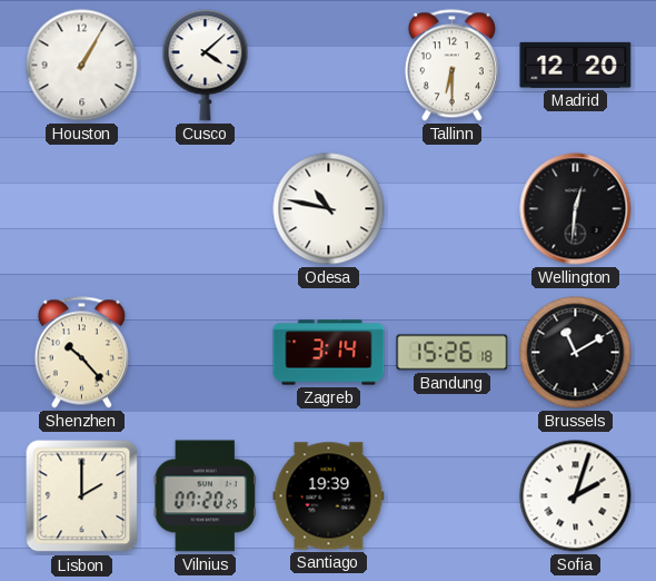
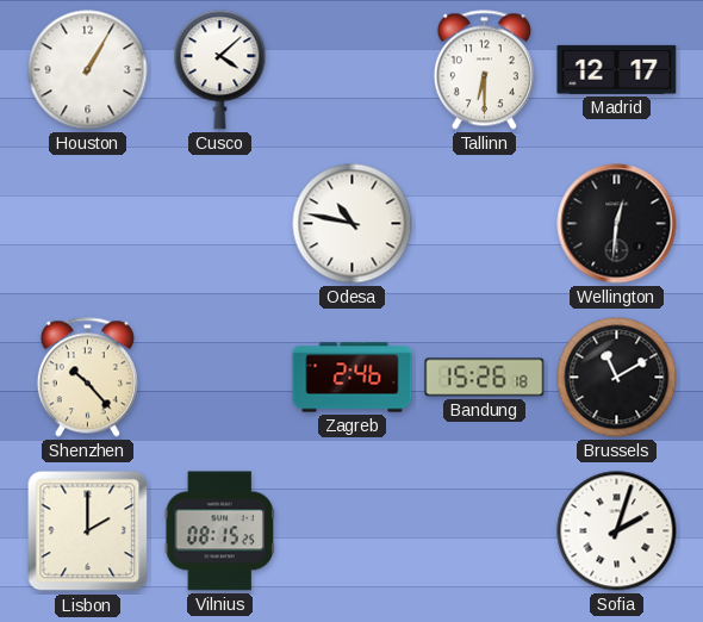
Madrid: 12:20 -> 12:17 (617, 69)
Zagreb: 3:14 -> 2:46 (353, 378)
Vilnius: 07:20 -> 08:15 (219, 531)
Santiago: 19:39 -> none (329, 496)
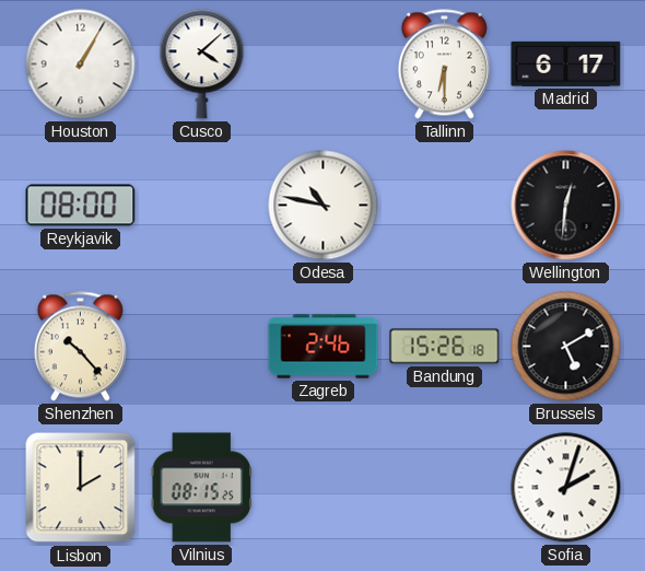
Madrid: 12:17 -> 6:17 (566, 63)
Reykjavik: none -> 08:00 (81, 206)
Brussels: 11:10 -> 5:10 (566, 347)
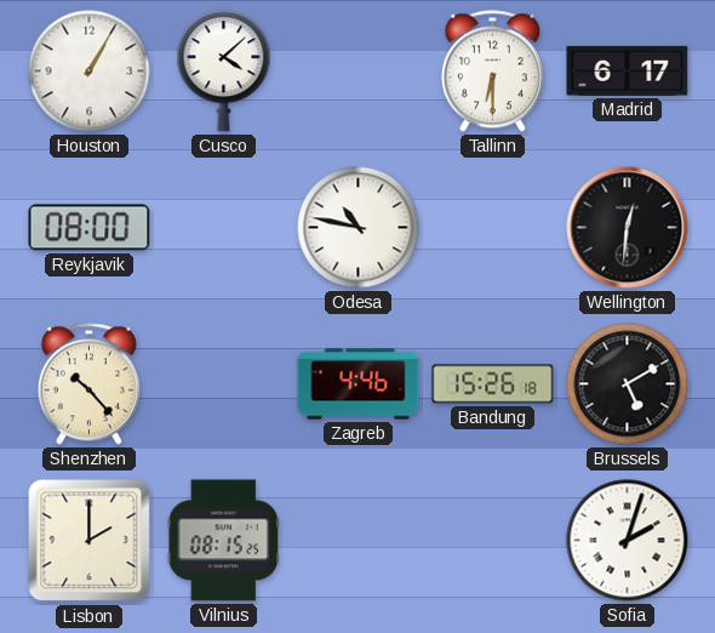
Zagreb: 2:46 -> 4:46 (359, 384)
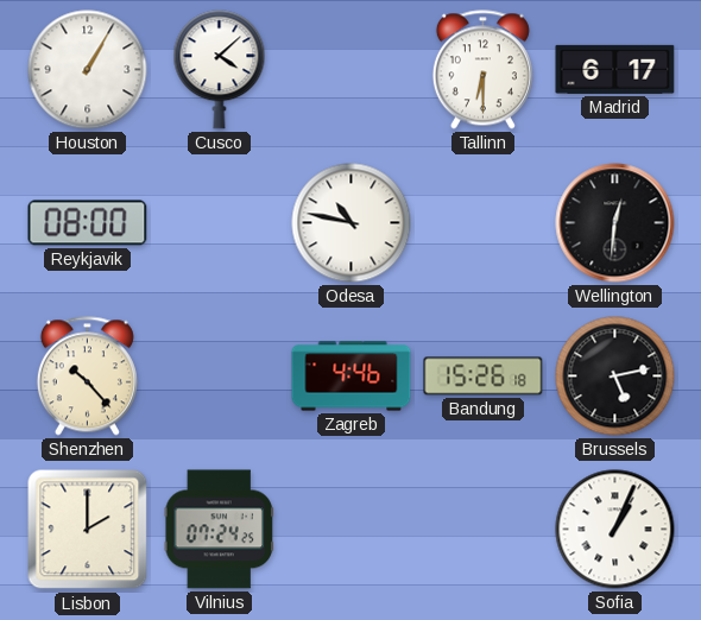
Brussels: 5:10 -> 5:13 (615, 377)
Vilnius: 08:15 -> 07:24 (219, 530)
Sofia: 2:03 -> 1:04 (615, 530)
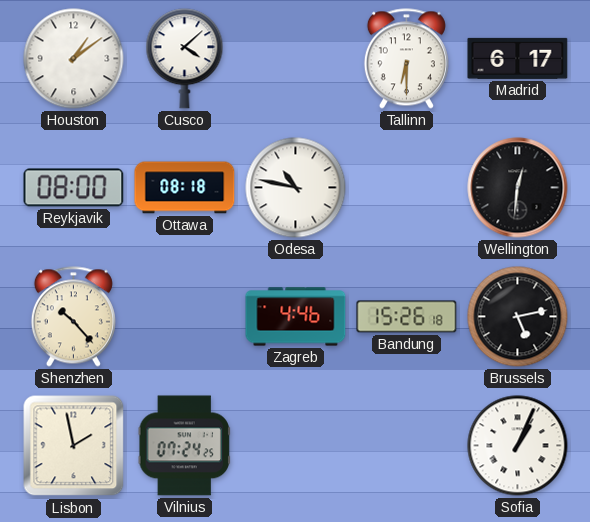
Houston: 1:05 -> 1:09 (74, 59)
Ottawa: none -> 08:18 (185, 188)
Lisbon: 2:00 -> 1:58 (74, 446)
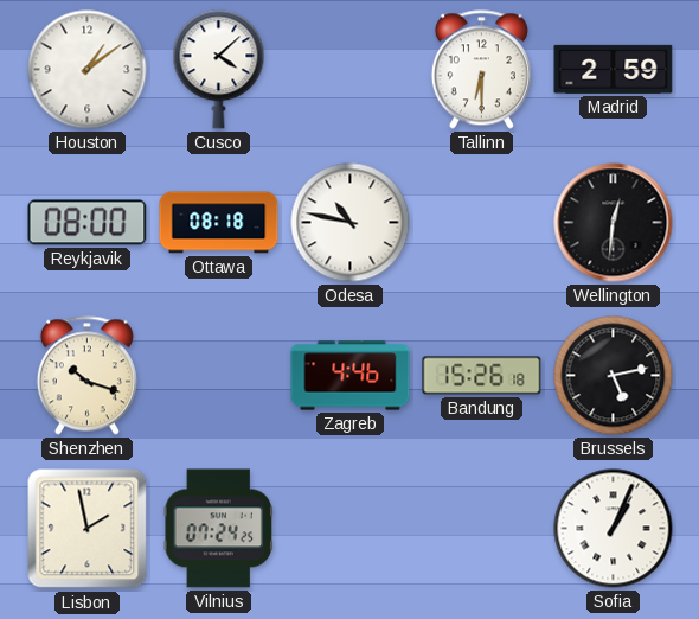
Madrid: 6:17 -> 2:59 (614, 69)
Shenzhen: 10:23 -> 10:18 (86, 376)
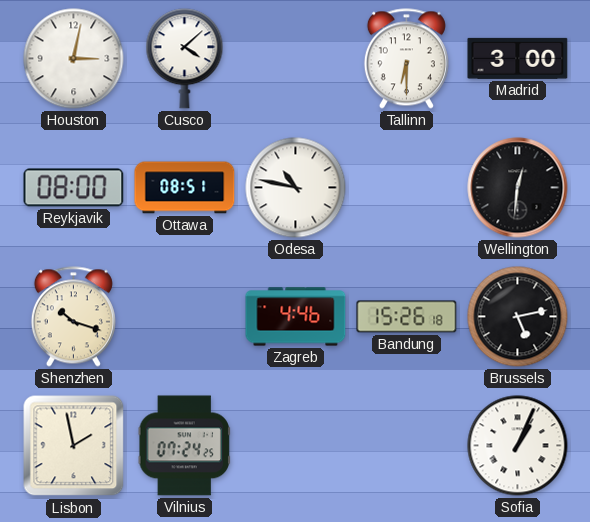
Houston: 1:09 -> 3:02 (74, 59)
Madrid: 2:59 -> 3:00 (518, 58)
Ottawa: 08:18 -> 08:51 (185, 188)
